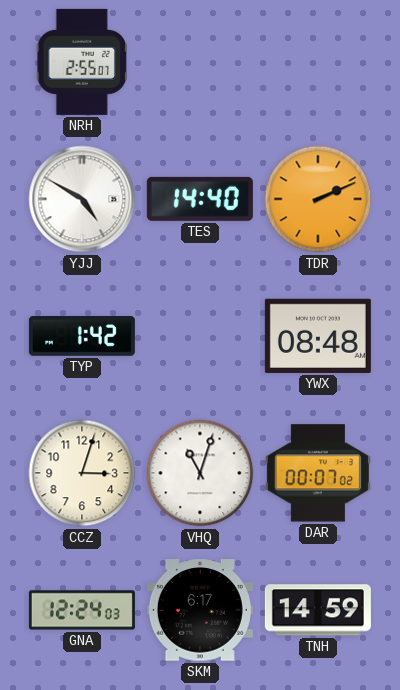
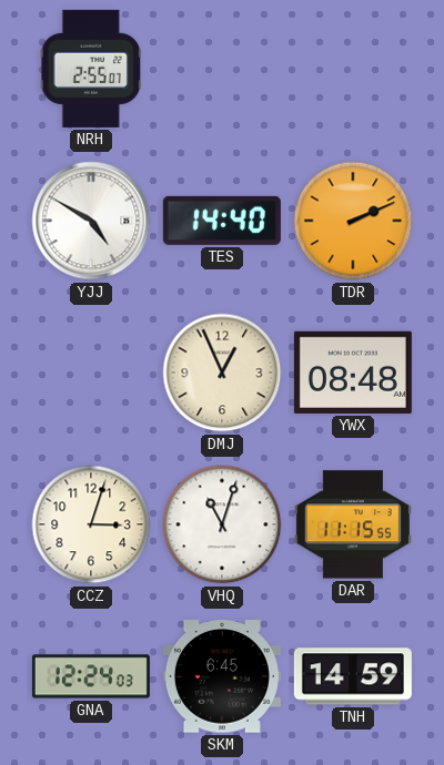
TYP: 1:42 -> none (82, 337)
DMJ: none -> 12:56 (222, 373)
DAR: 00:07 -> 11:15 (353, 524)
SKM: 6:17 -> 6:45 (222, 676)
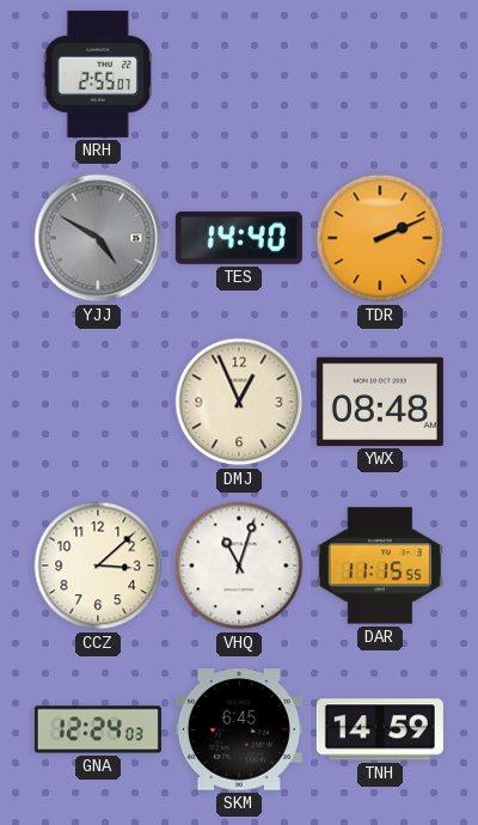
YJJ dial: white -> grey (98, 238)
CCZ: 3:03 -> 3:08 (98, 566)
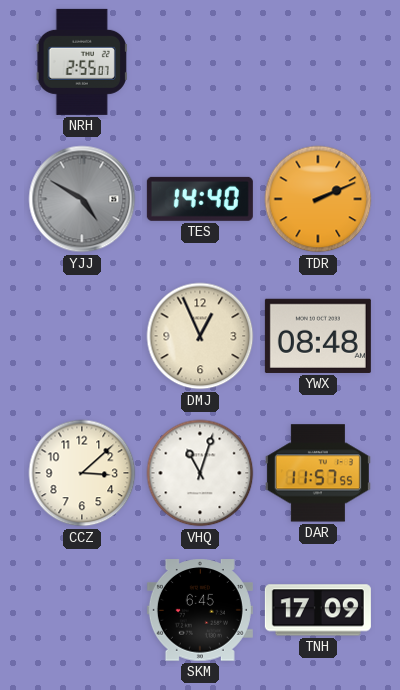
DAR: 11:15 -> 11:57 (318, 473)
GNA: 12:24 -> none (98, 729)
TNH: 14:59 -> 17:09 (318, 610)
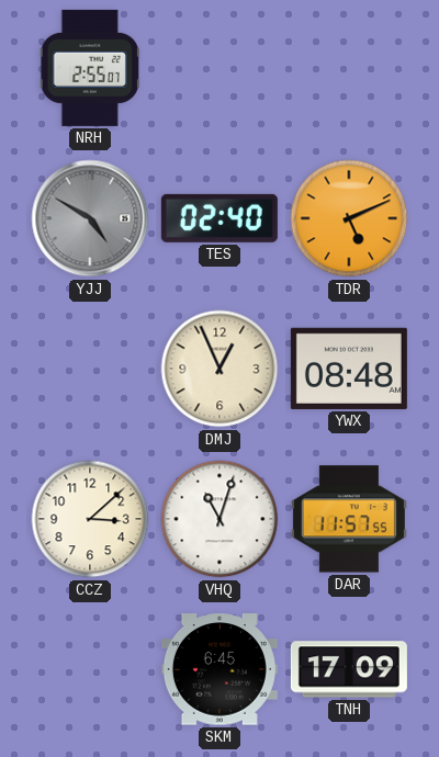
TES: 14:40 -> 02:40 (219, 218)
TDR: 2:11 -> 5:11 (349, 218)
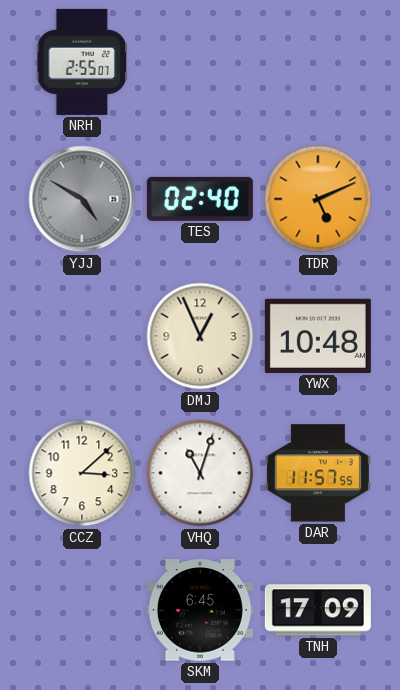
YWX: 08:48 -> 10:48 (318, 336)
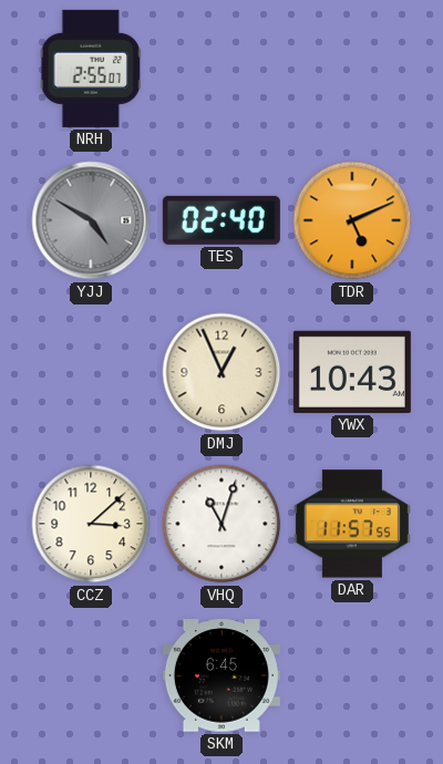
YWX: 10:48 -> 10:43 (352, 372)
TNH: 17:09 -> none (318, 610)
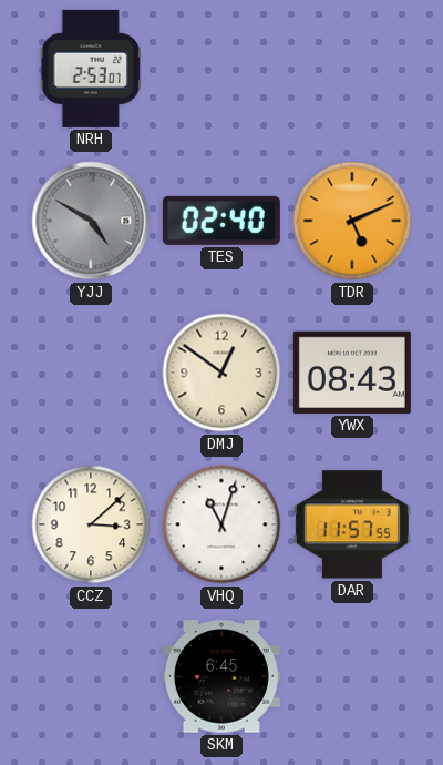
NRH: 2:55 -> 2:53 (90, 69)
DMJ: 12:56 -> 12:51 (221, 373)
YWX: 10:43 -> 08:43 (352, 373)
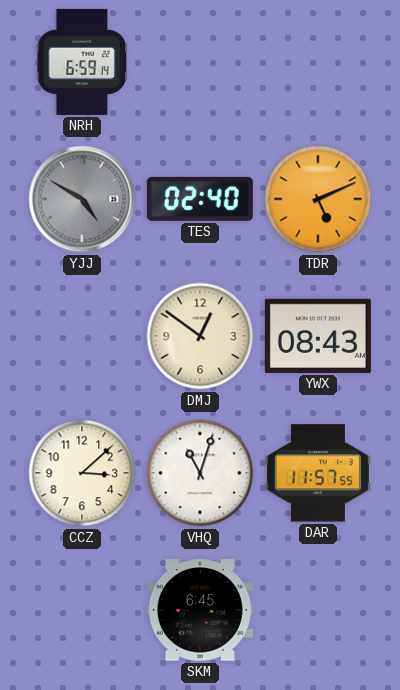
NRH: 2:53 -> 6:59 (81, 62)
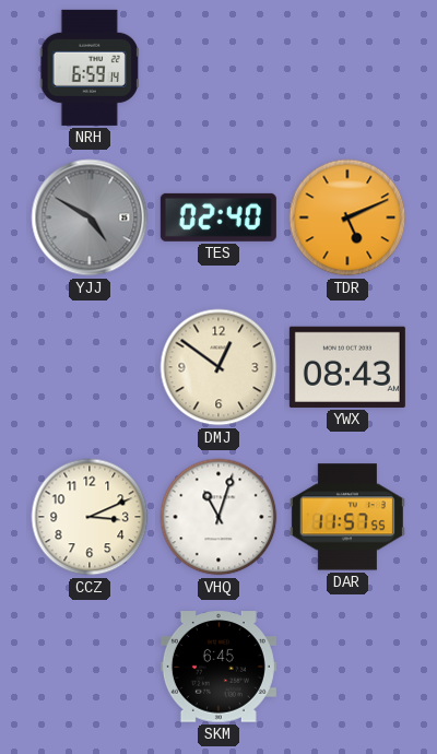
CCZ: 3:08 -> 3:11 (90, 517)
